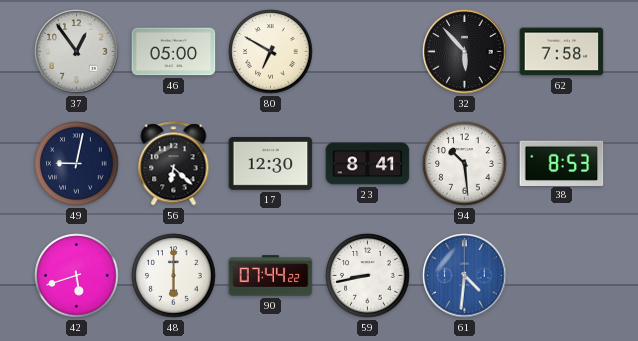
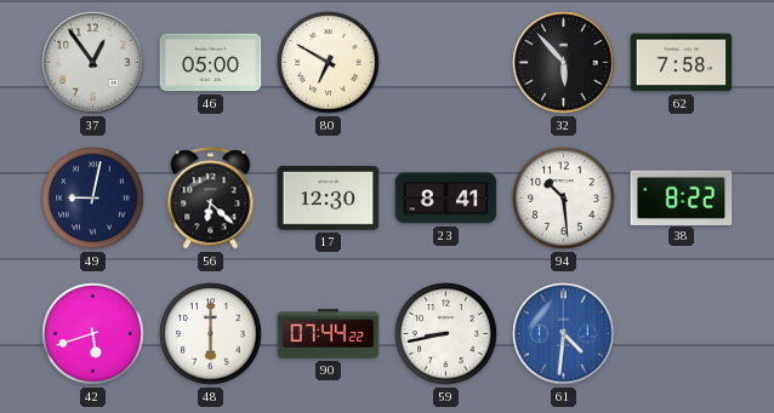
38: 8:53 -> 8:22 (682, 197)
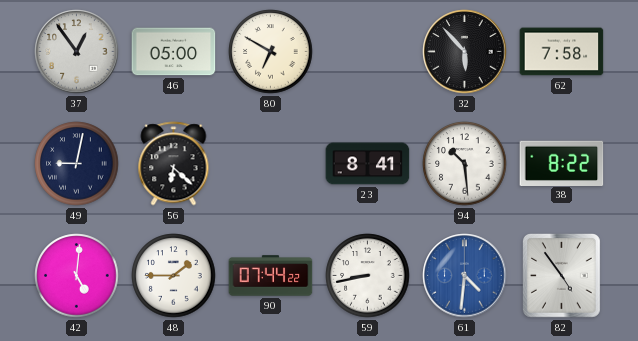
17: 12:30 -> none (329, 199)
42: 5:42 -> 5:01 (77, 276)
48: 6:00 -> 1:45 (174, 276)
82: none -> 4:54 (561, 276)
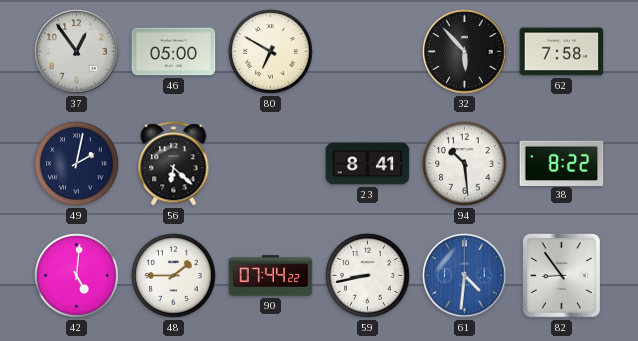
49: 9:02 -> 2:02 (77, 164)
82: 4:54 -> 8:54 (561, 276)
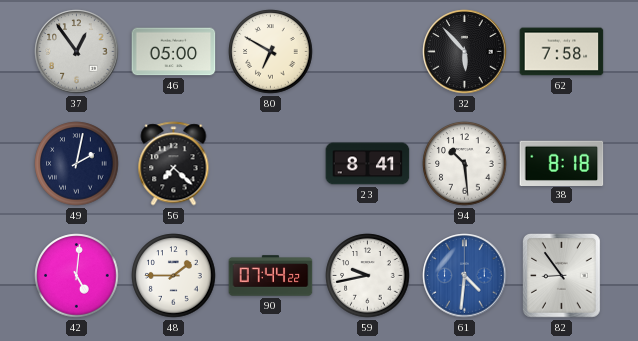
56: 6:22 -> 7:22 (174, 164)
38: 8:22 -> 8:18 (562, 163)
59: 8:43 -> 9:43 (368, 276)
